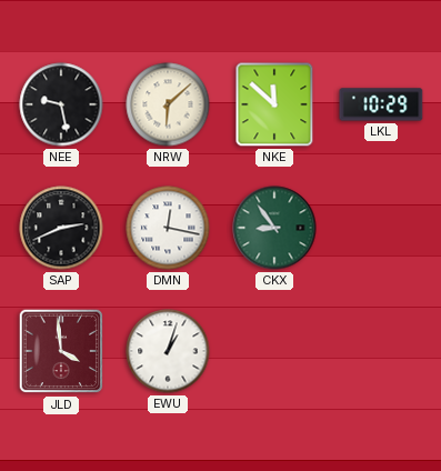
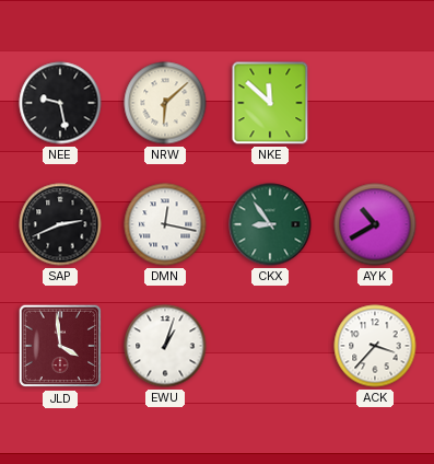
LKL: 10:29 -> none (381, 104)
AYK: none -> 10:40 (375, 224)
ACK: none -> 3:37 (375, 346)
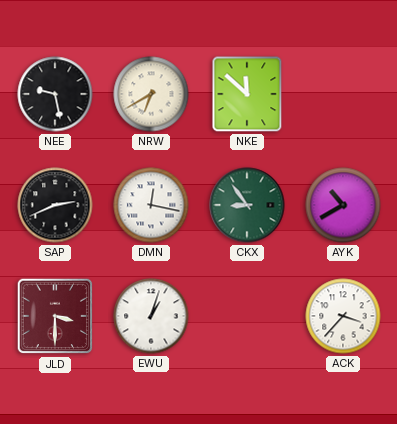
NRW: 6:08 -> 6:40 (151, 94)
JLD: 3:59 -> 3:30 (55, 316)
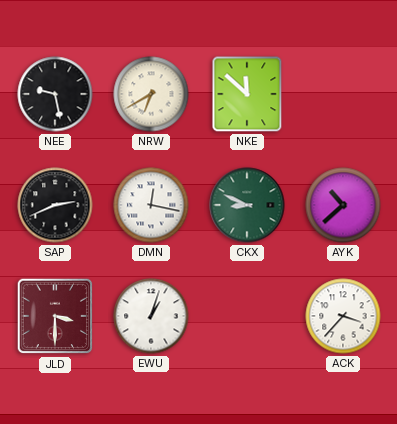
CKX: 8:54 -> 8:49 (247, 205)
AYK: 10:40 -> 10:38 (343, 205)
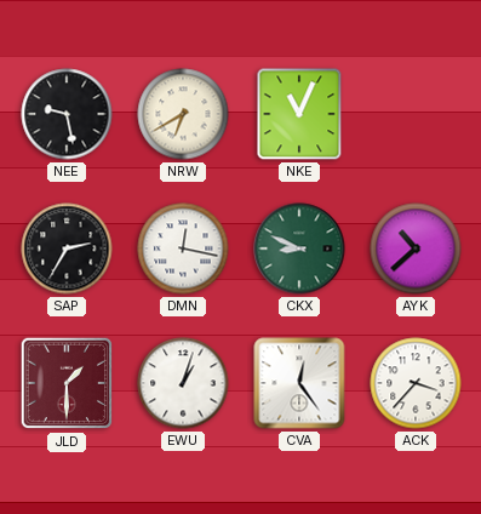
NKE: 11:52 -> 11:04 (299, 114)
SAP: 2:41 -> 2:35 (67, 249)
JLD: 3:30 -> 1:30 (67, 383)
CVA: none -> 12:24 (299, 383)
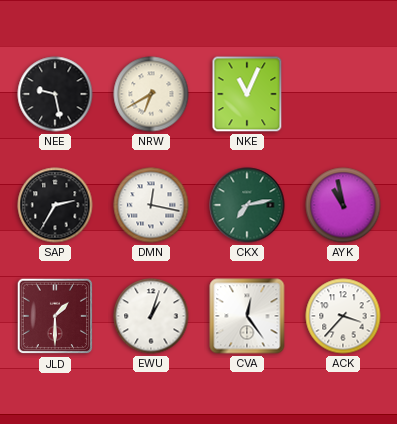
CKX: 8:49 -> 7:13 (247, 205)
AYK: 10:38 -> 10:58 (343, 205)
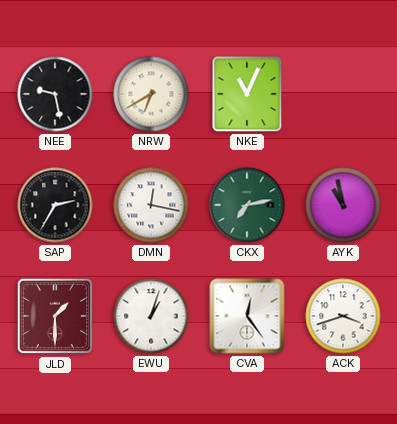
ACK: 3:37 -> 3:42 (343, 316)
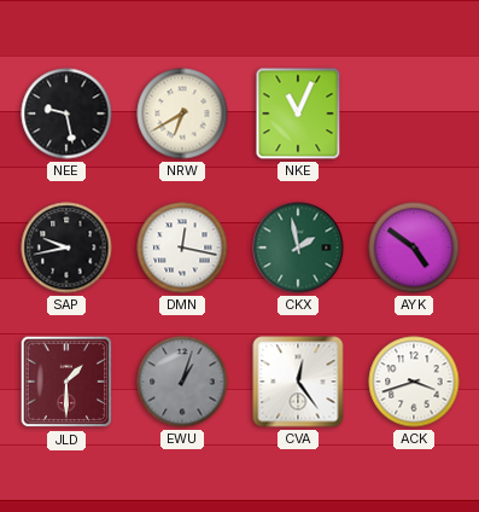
SAP: 2:35 -> 9:43 (66, 248)
CKX: 7:13 -> 1:58 (298, 248)
AYK: 10:58 -> 4:51 (414, 248)
EWU dial: white -> grey (182, 382)
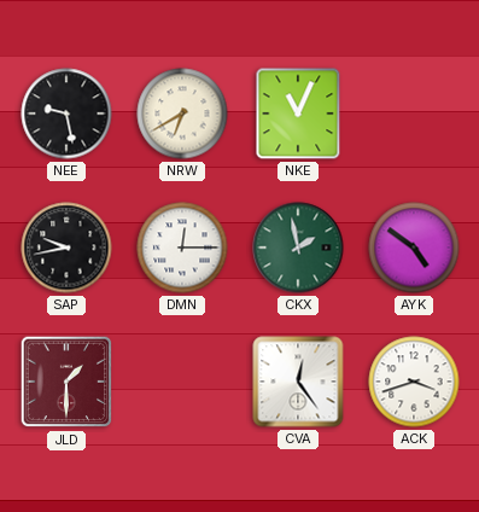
DMN: 12:17 -> 12:15 (182, 248)
EWU: 1:03 -> none (182, 382)
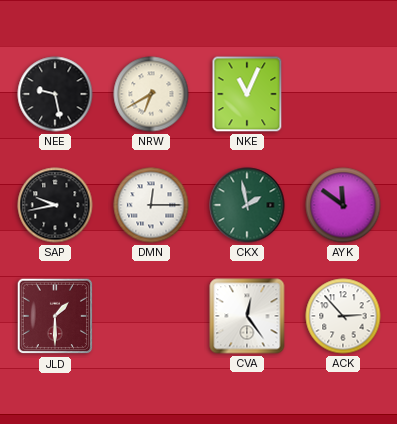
AYK: 4:51 -> 11:51 (343, 205)
ACK: 3:42 -> 2:53 (343, 316)
